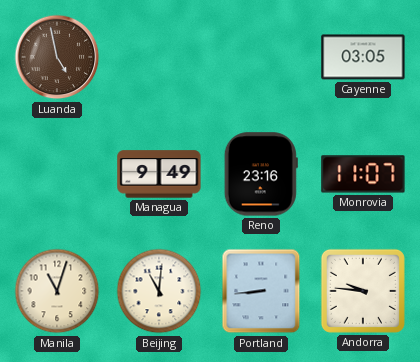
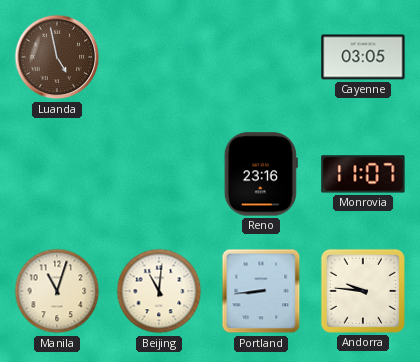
Managua: 9:49 -> none (159, 174)
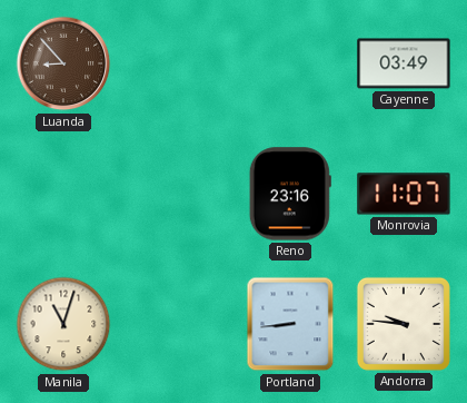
Luanda: 4:58 -> 8:53 (63, 63)
Cayenne: 03:05 -> 03:49 (404, 63)
Beijing: 11:01 -> none (159, 291)
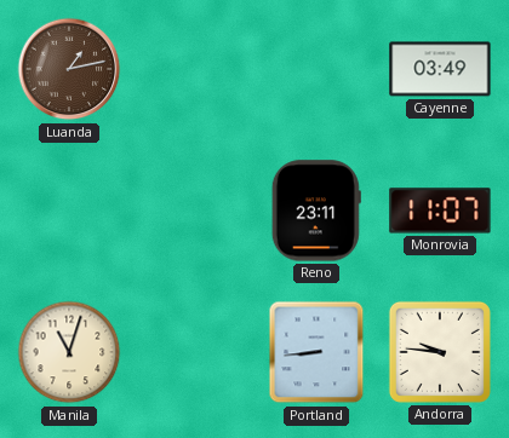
Luanda: 8:53 -> 1:13 (69, 69)
Reno: 23:16 -> 23:11 (316, 211)
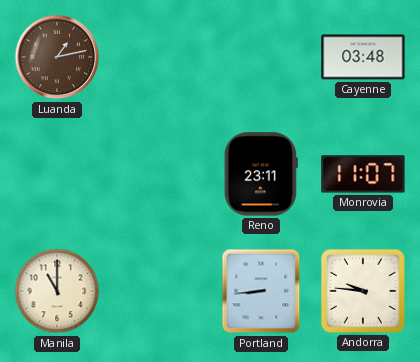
Cayenne: 03:49 -> 03:48 (363, 57)
Manila: 11:03 -> 11:00 (57, 291)
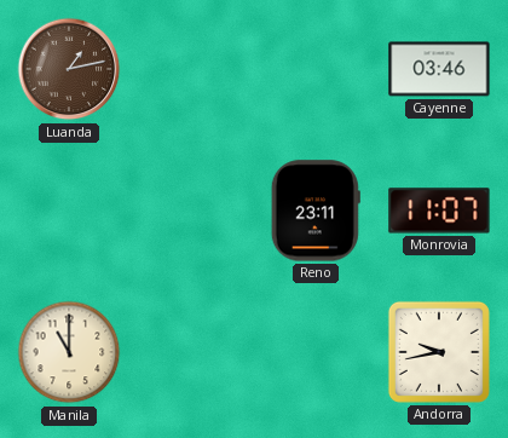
Cayenne: 03:48 -> 03:46 (439, 69)
Portland: 8:44 -> none (261, 291)
Andorra: 9:46 -> 9:43 (439, 352)
